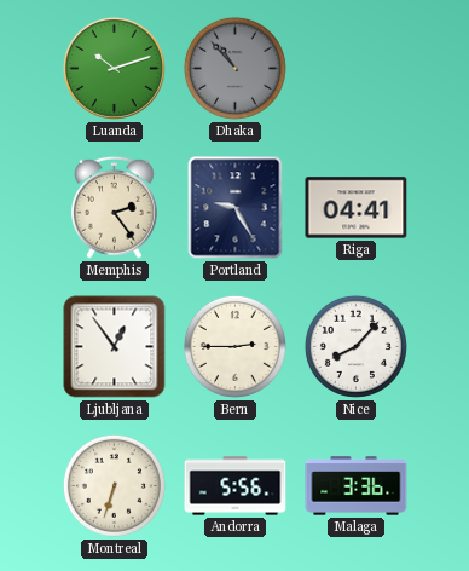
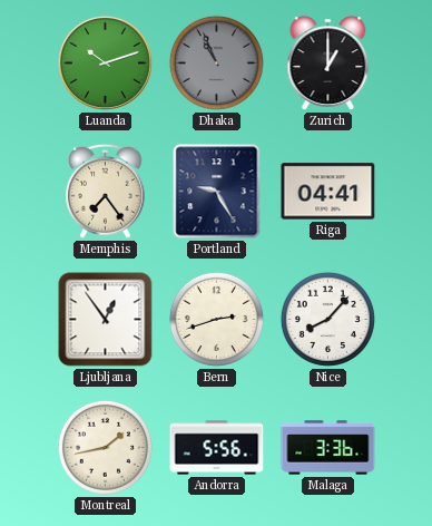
Dhaka: 10:53 -> 10:56 (216, 62)
Zurich: none -> 1:00 (328, 64)
Memphis: 2:24 -> 7:24 (106, 191)
Bern: 2:45 -> 2:42 (216, 319)
Montreal: 6:33 -> 1:43 (105, 447)
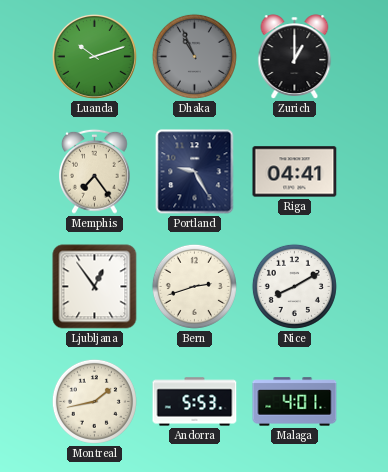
Nice: 8:07 -> 8:10 (294, 286)
Andorra: 5:56 -> 5:53 (195, 402)
Malaga: 3:36 -> 4:01 (295, 402)
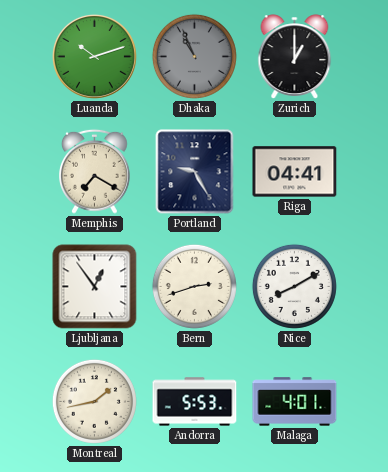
Memphis: 7:24 -> 7:20 (95, 171)
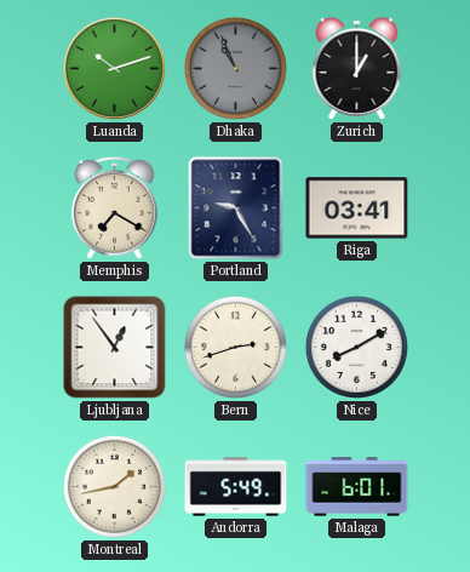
Riga: 04:41 -> 03:41 (357, 208)
Andorra: 5:53 -> 5:49 (236, 487)
Malaga: 4:01 -> 6:01 (357, 487)
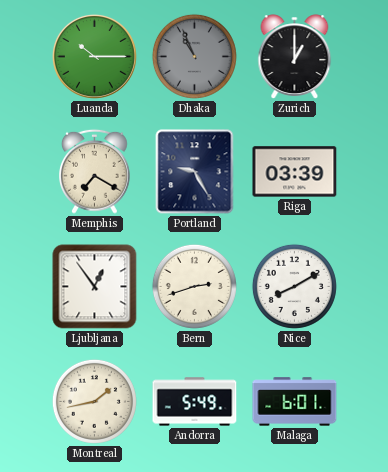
Luanda: 10:12 -> 10:15 (94, 56)
Riga: 03:41 -> 03:39 (295, 172)
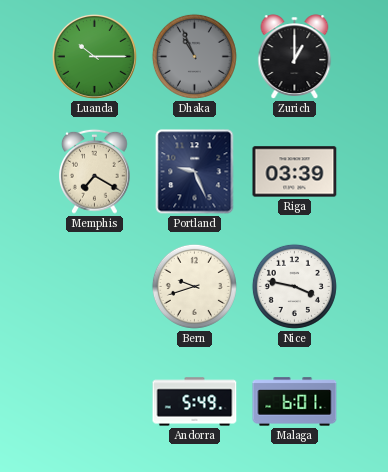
Portland: 9:25 -> 9:26 (195, 172)
Ljubljana: 12:54 -> none (95, 287)
Bern: 2:42 -> 9:42 (194, 286)
Nice: 8:10 -> 3:47 (294, 286)
Montreal: 1:43 -> none (94, 401)
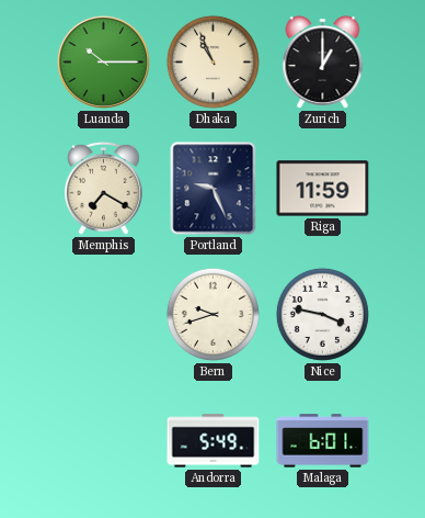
Dhaka dial: grey -> cream (213, 61)
Riga: 03:39 -> 11:59 (323, 189)
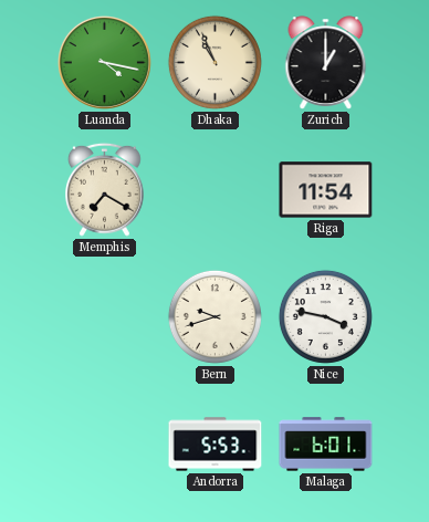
Luanda: 10:15 -> 4:17 (104, 62)
Portland: 9:26 -> none (214, 189)
Riga: 11:59 -> 11:54 (326, 190)
Andorra: 5:49 -> 5:53 (216, 445)
